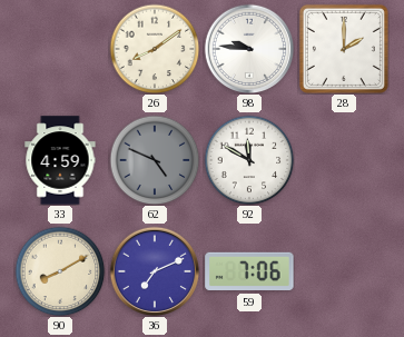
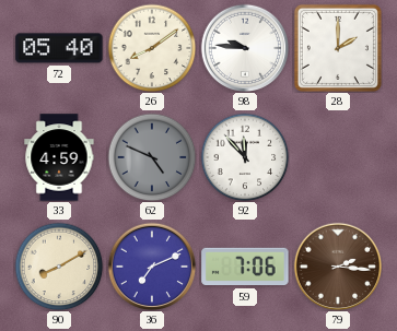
72: none -> 05:40 (59, 48)
92: 11:50 -> 11:53 (245, 157)
79: none -> 2:16 (338, 267)
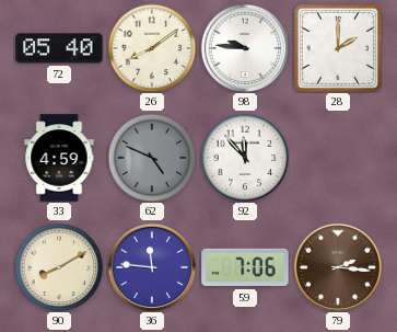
36: 7:11 -> 11:46 (152, 267)
